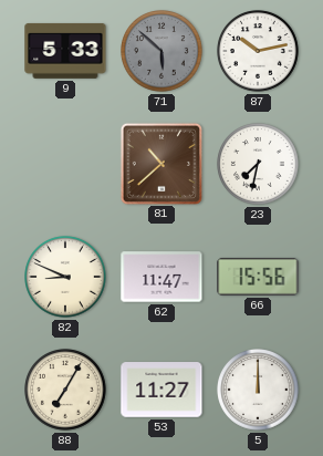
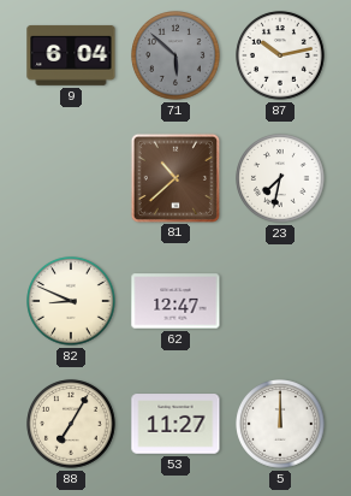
9: 5:33 -> 6:04 (71, 55)
62: 11:47 -> 12:47 (175, 301)
66: 15:56 -> none (258, 277)
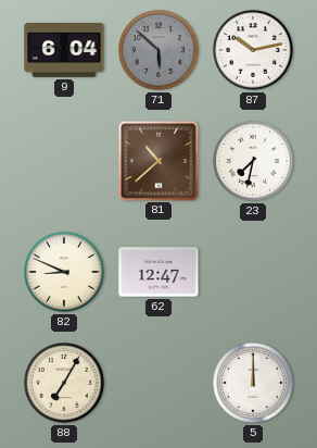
53: 11:27 -> none (175, 424)
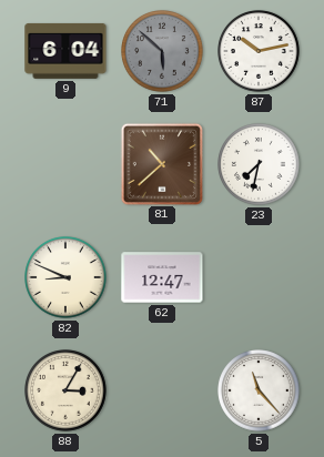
88: 7:05 -> 3:05 (65, 390)
5: 12:00 -> 11:23 (259, 390)
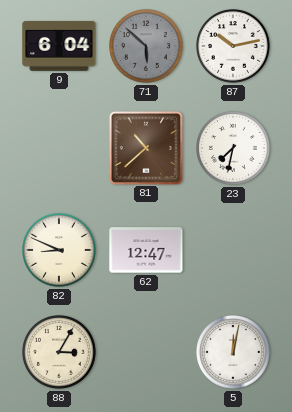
5: 11:23 -> 12:02 (233, 352)
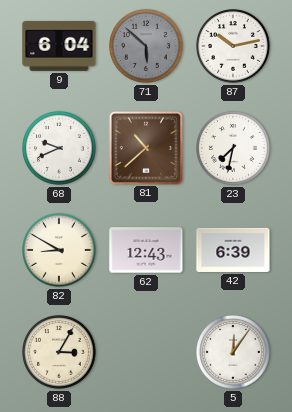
68: none -> 9:41 (59, 148)
82: 8:49 -> 8:50 (59, 250)
62: 12:47 -> 12:43 (146, 250)
42: none -> 6:39 (233, 250)
5: 12:02 -> 12:06 (233, 352)
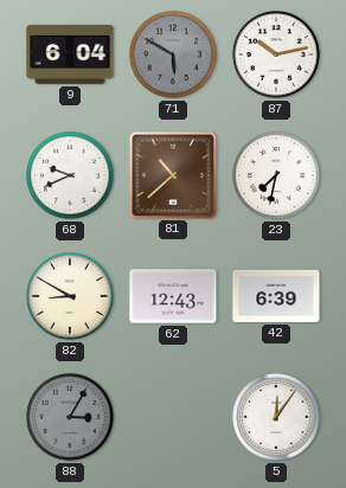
71: 5:52 -> 5:50 (173, 54)
88 dial: cream -> grey (70, 417)
